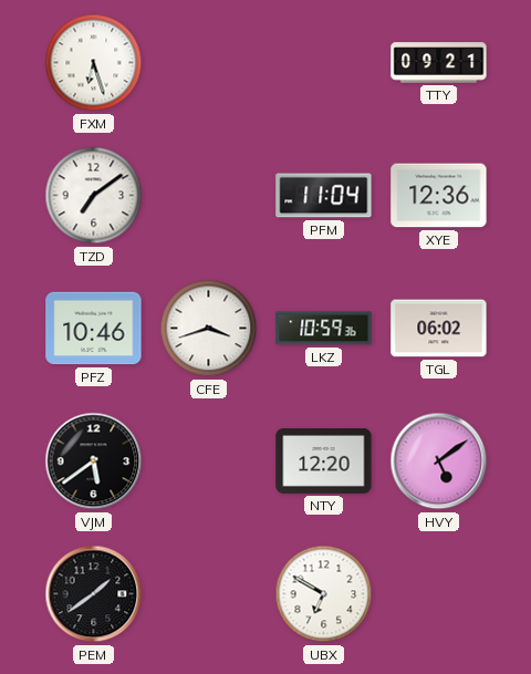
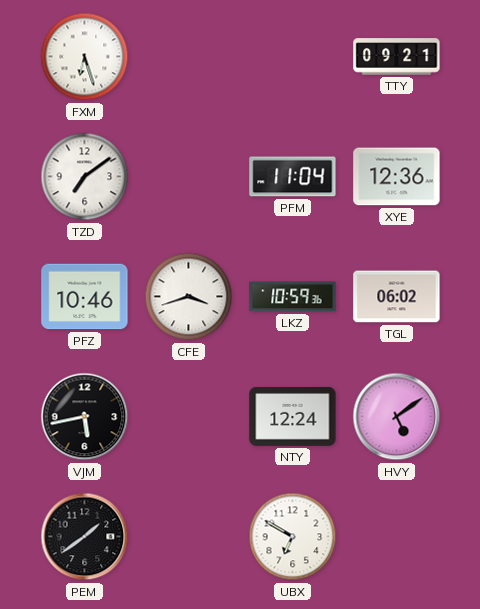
VJM: 5:39 -> 5:43 (85, 417)
NTY: 12:20 -> 12:24 (293, 416)
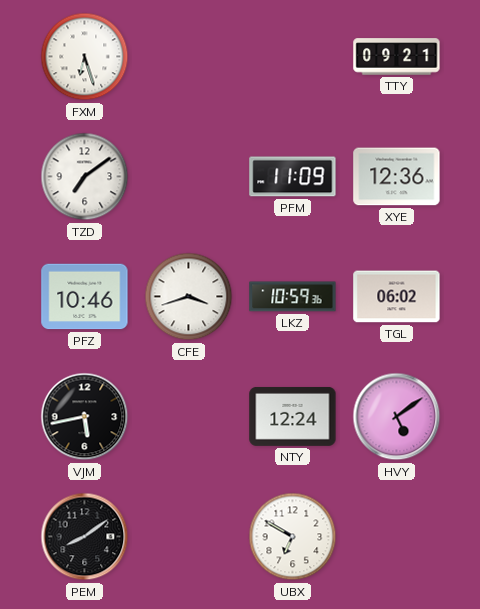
PFM: 11:04 -> 11:09 (293, 177)
PEM: 1:39 -> 8:09 (85, 537)
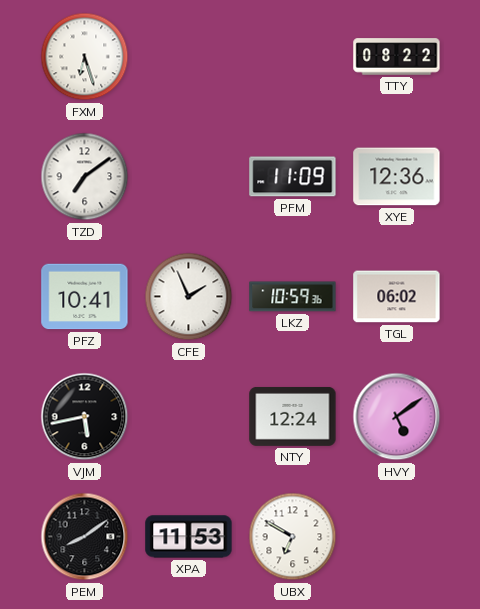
TTY: 09:21 -> 08:22 (397, 57)
PFZ: 10:46 -> 10:41 (85, 297)
CFE: 3:42 -> 1:56 (189, 297)
XPA: none -> 11:53 (189, 537)
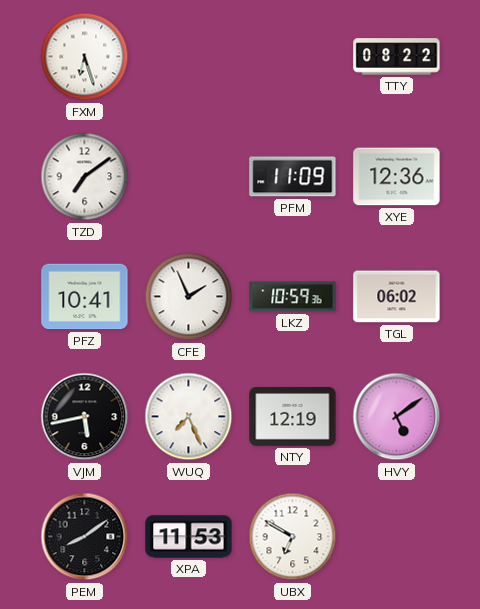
WUQ: none -> 7:26 (189, 417)
NTY: 12:24 -> 12:19 (293, 416)
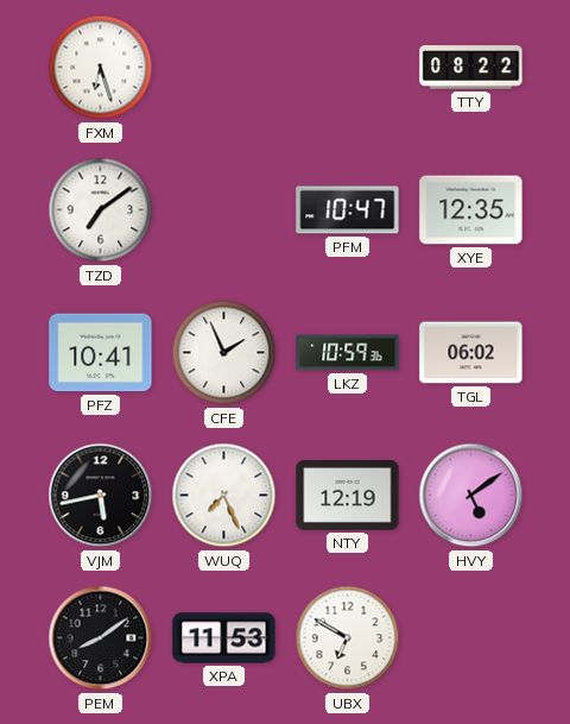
PFM: 11:09 -> 10:47 (348, 210)
XYE: 12:36 -> 12:35 (471, 210)
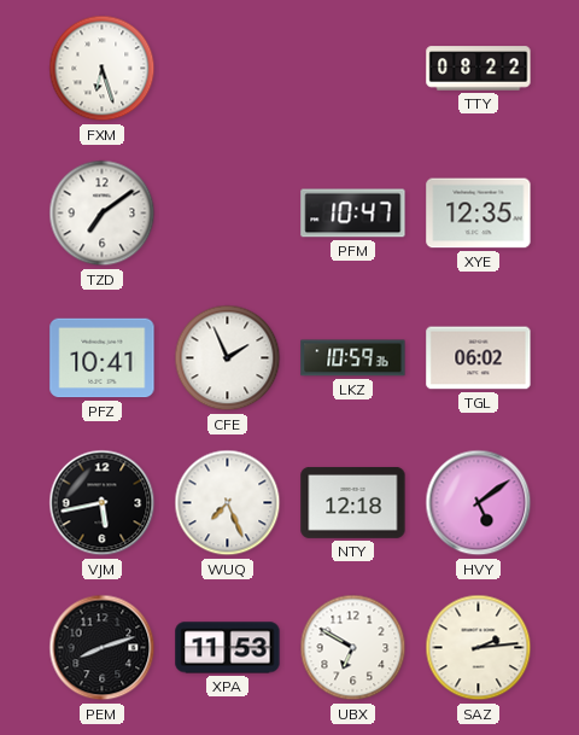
NTY: 12:19 -> 12:18 (353, 502)
PEM: 8:09 -> 8:12 (103, 648)
SAZ: none -> 2:14 (479, 648)
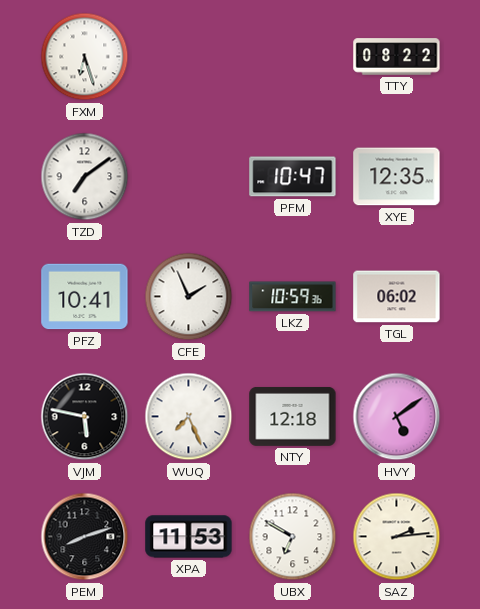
VJM: 5:43 -> 5:47 (85, 417)
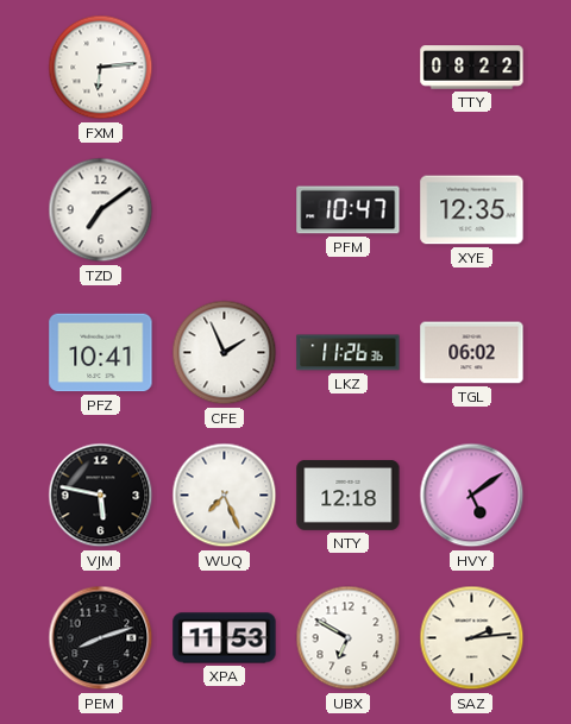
FXM: 6:27 -> 6:14 (101, 68)
LKZ: 10:59 -> 11:26 (349, 353)
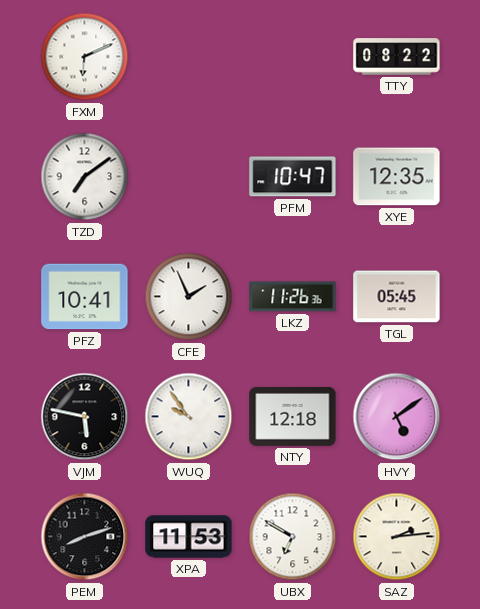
FXM: 6:14 -> 6:11 (85, 57)
TGL: 06:02 -> 05:45 (397, 297)
WUQ: 7:26 -> 9:54 (189, 417)
